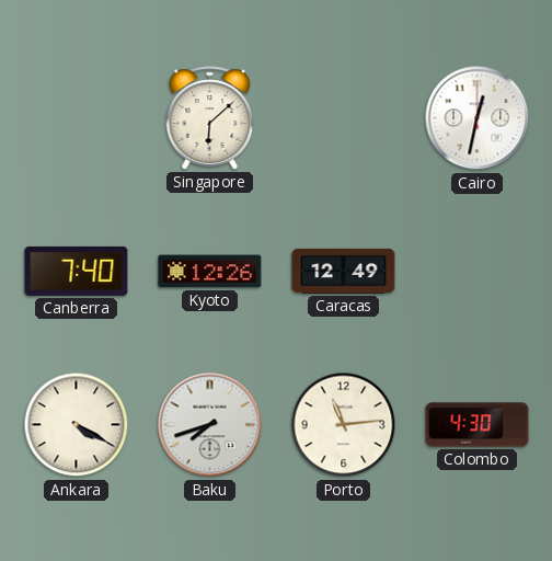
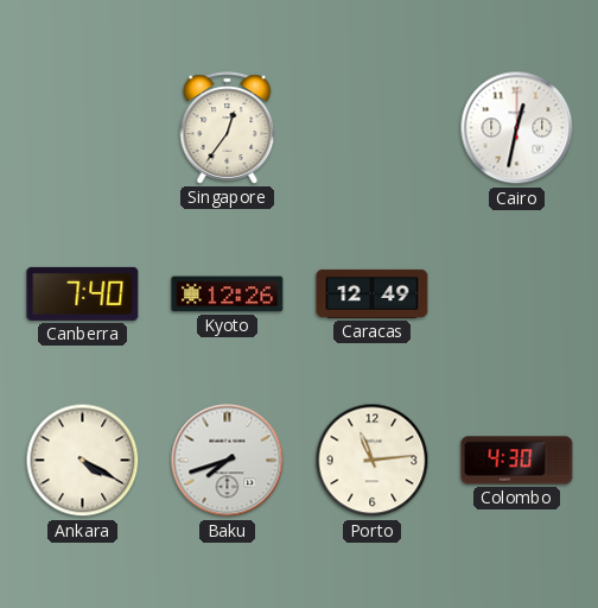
Singapore: 6:08 -> 12:36 (228, 128)
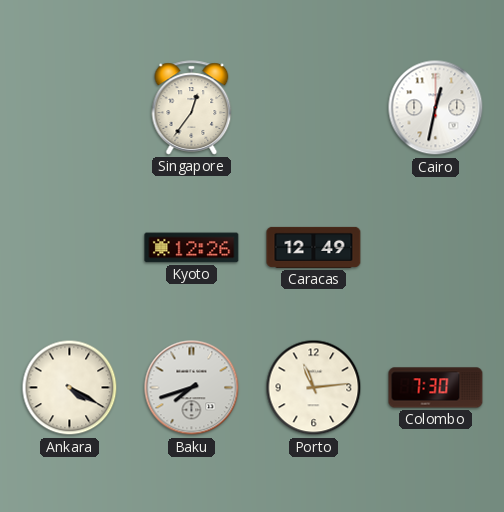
Canberra: 7:40 -> none (83, 293)
Colombo: 4:30 -> 7:30 (436, 388)
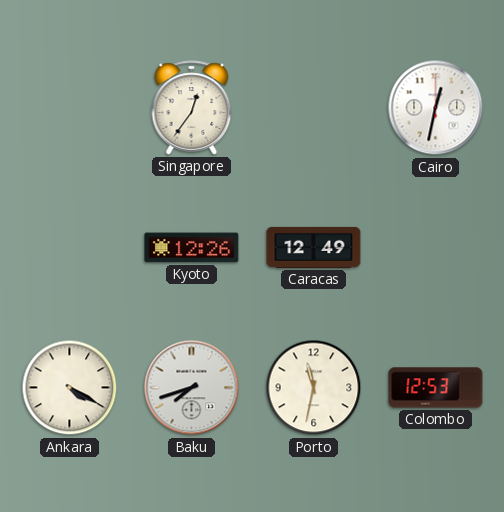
Porto: 11:14 -> 11:32 (314, 388)
Colombo: 7:30 -> 12:53 (436, 388)
